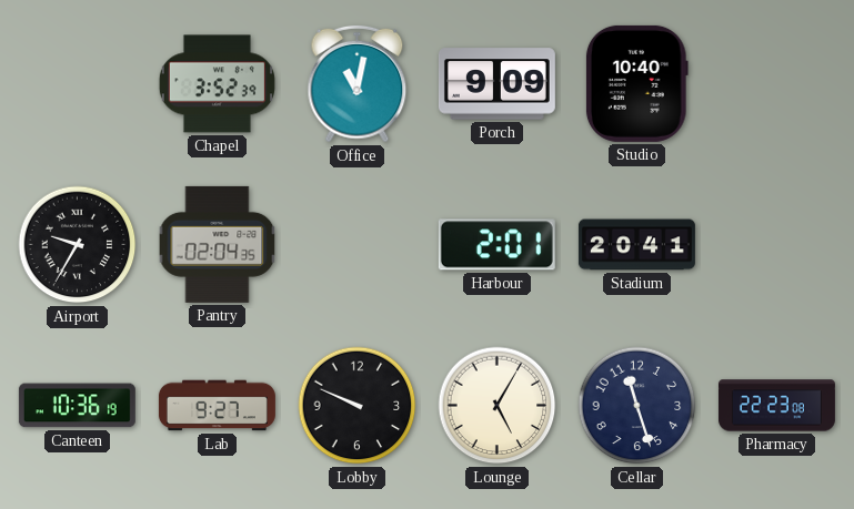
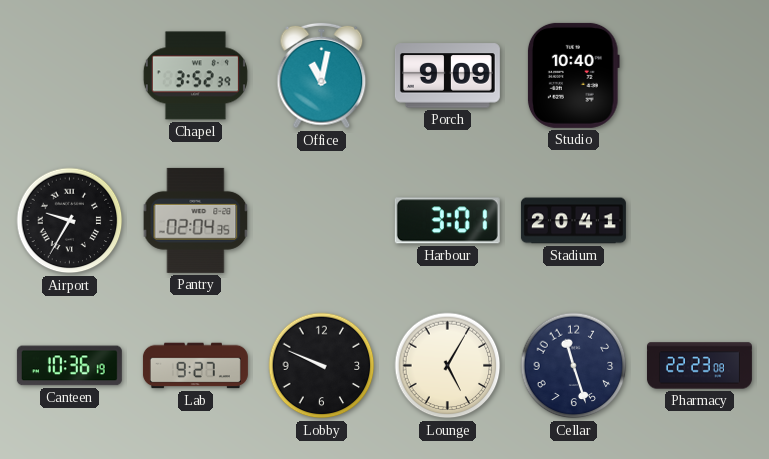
Harbour: 2:01 -> 3:01 (447, 221)
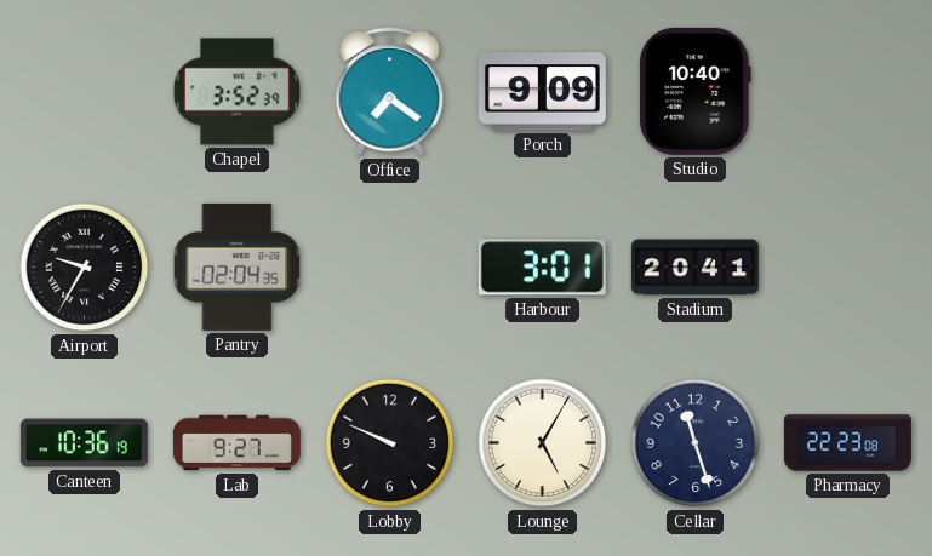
Office: 11:02 -> 7:21 (390, 92)
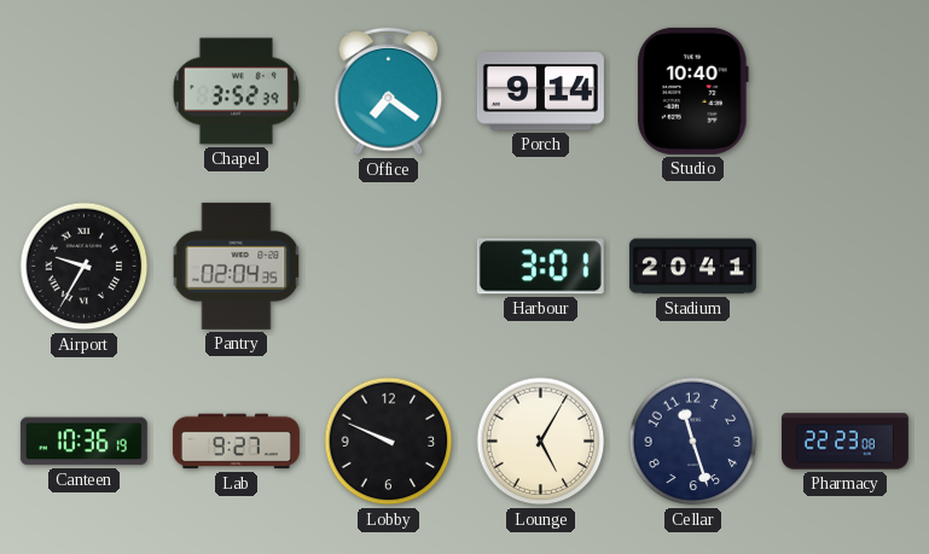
Porch: 9:09 -> 9:14 (540, 92)
